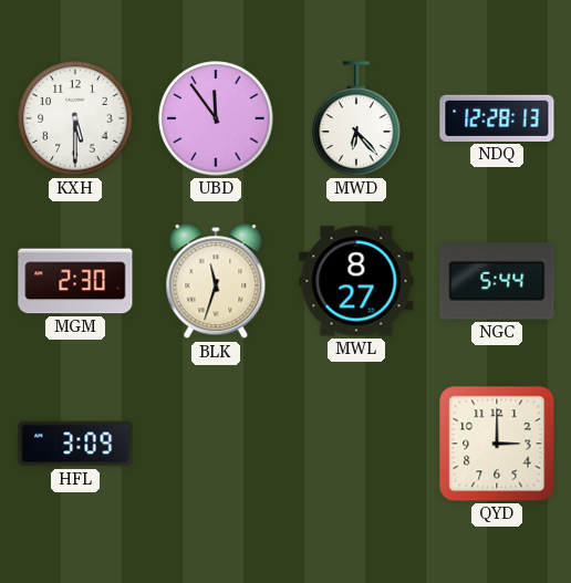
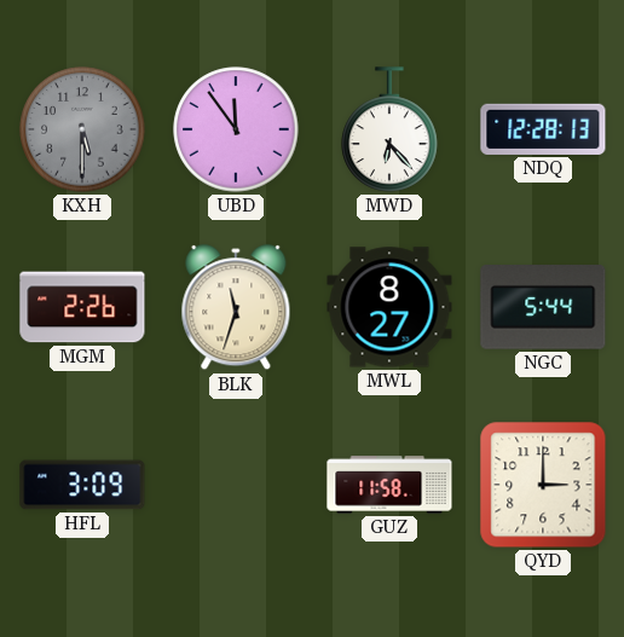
KXH dial: white -> grey (82, 129)
MGM: 2:30 -> 2:26 (82, 307)
GUZ: none -> 11:58 (389, 485)
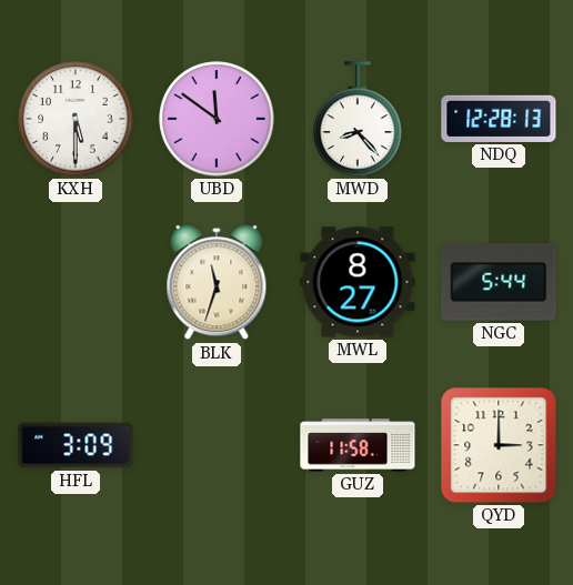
KXH dial: grey -> white (76, 119)
UBD: 11:54 -> 11:51 (217, 119)
MWD: 6:23 -> 8:23 (358, 119)
MGM: 2:26 -> none (82, 307)
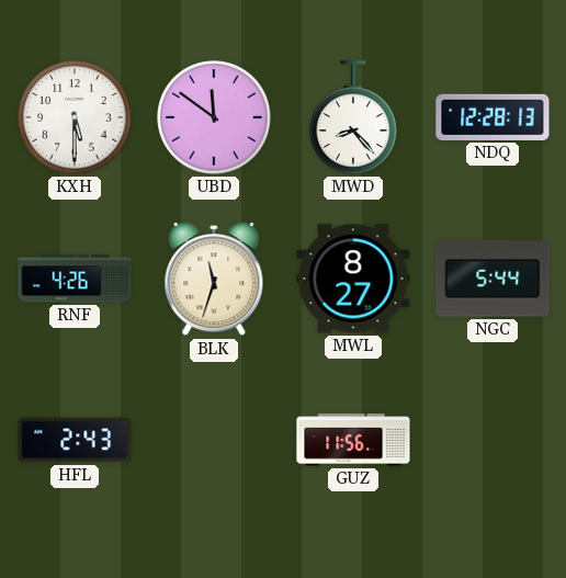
RNF: none -> 4:26 (75, 279)
HFL: 3:09 -> 2:43 (75, 440)
GUZ: 11:58 -> 11:56 (353, 440)
QYD: 3:00 -> none (499, 445)
